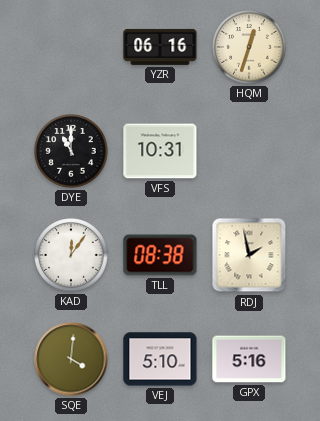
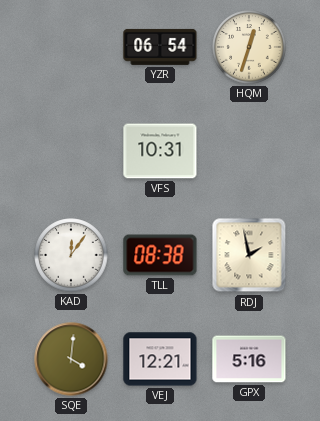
YZR: 06:16 -> 06:54 (160, 47)
DYE: 11:00 -> none (71, 151)
VEJ: 5:10 -> 12:21 (160, 359)
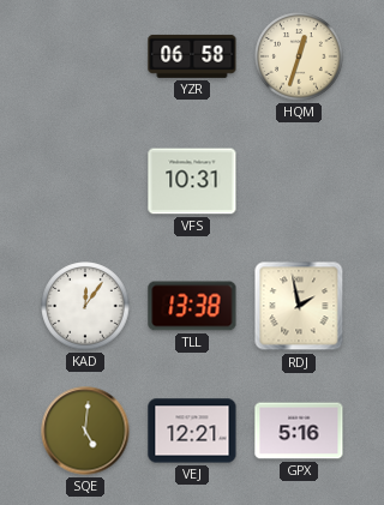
YZR: 06:54 -> 06:58 (192, 56)
TLL: 08:38 -> 13:38 (192, 306)
SQE: 4:01 -> 5:01 (85, 431)
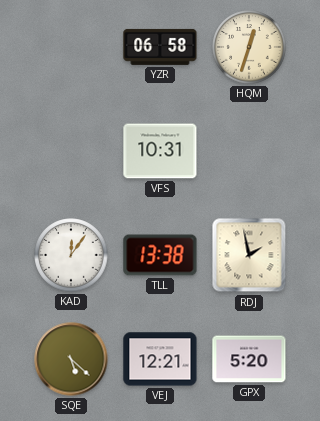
SQE: 5:01 -> 5:22 (71, 359)
GPX: 5:16 -> 5:20 (249, 359)
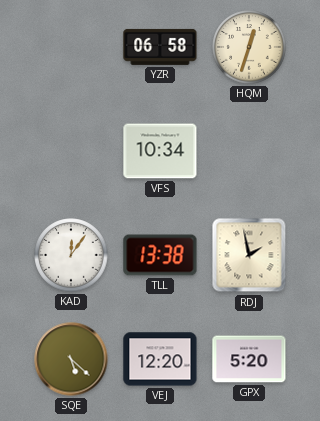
VFS: 10:31 -> 10:34 (160, 151)
VEJ: 12:21 -> 12:20 (160, 359)
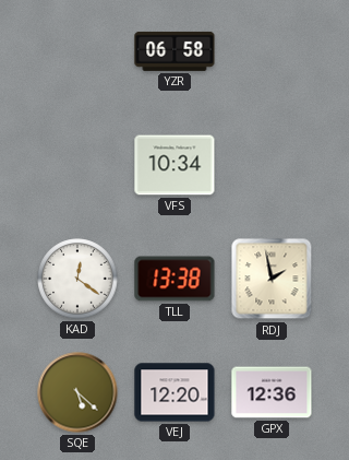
HQM: 12:33 -> none (249, 47)
KAD: 12:06 -> 12:21 (77, 279)
GPX: 5:20 -> 12:36 (272, 392)
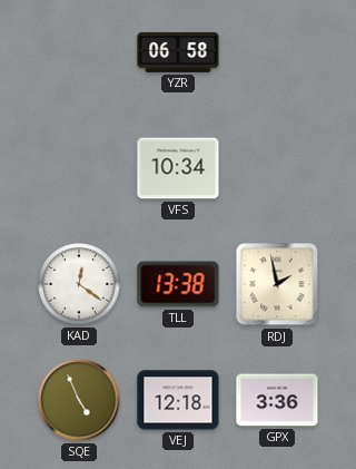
SQE: 5:22 -> 4:56 (79, 400)
VEJ: 12:20 -> 12:18 (178, 400)
GPX: 12:36 -> 3:36 (277, 400)
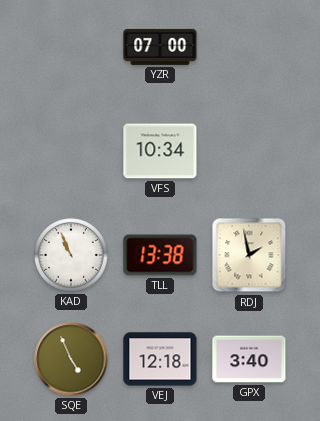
YZR: 06:58 -> 07:00 (160, 47)
KAD: 12:21 -> 10:56 (71, 255)
GPX: 3:36 -> 3:40 (249, 359)
